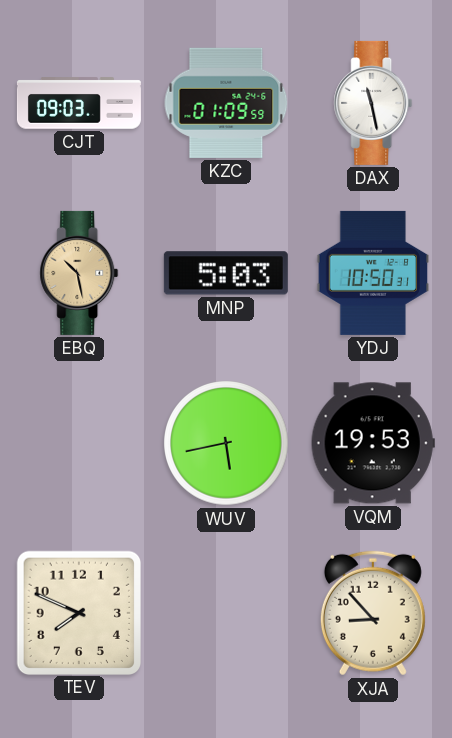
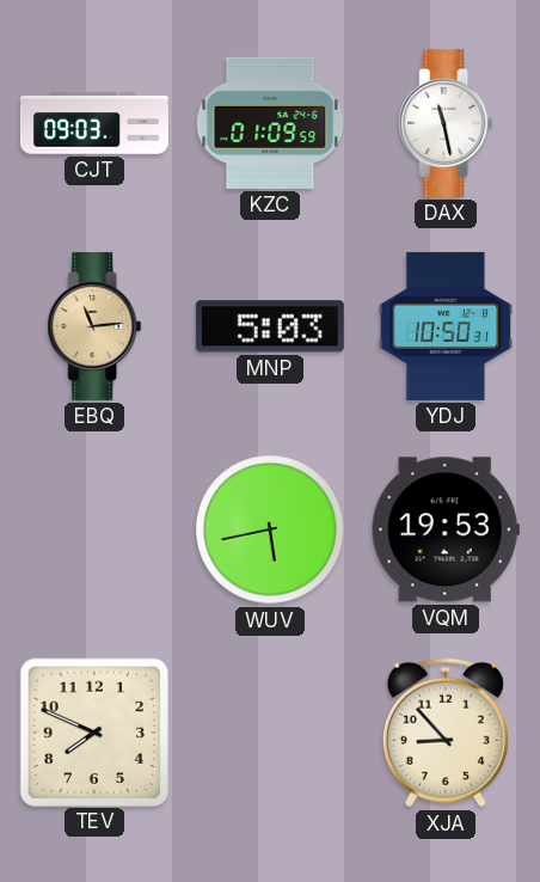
EBQ: 10:28 -> 11:14 (94, 326)
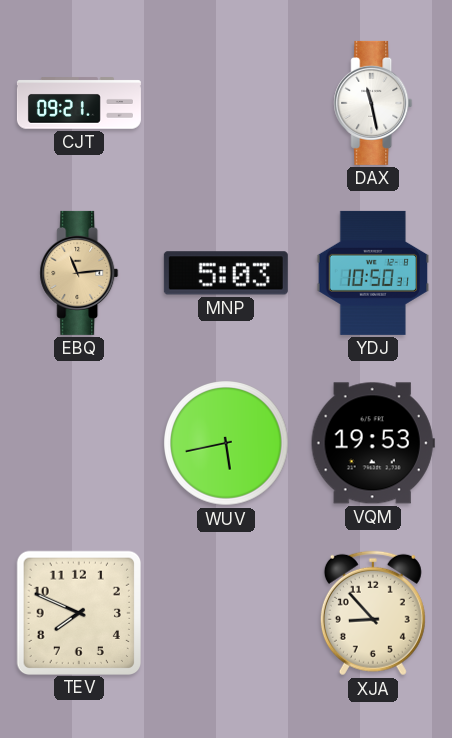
CJT: 09:03 -> 09:21 (79, 103)
KZC: 01:09 -> none (270, 123)
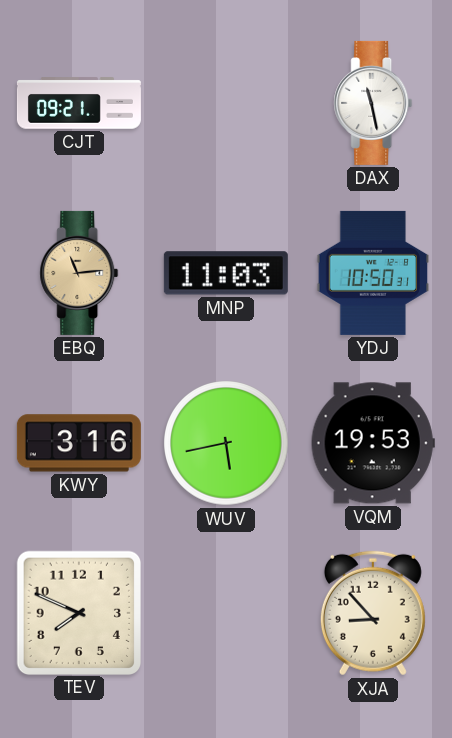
MNP: 5:03 -> 11:03 (226, 273)
KWY: none -> 3:16 (79, 443)
